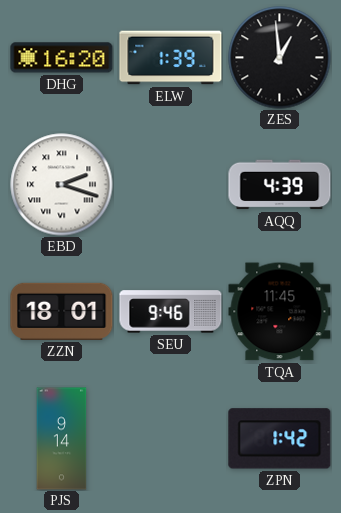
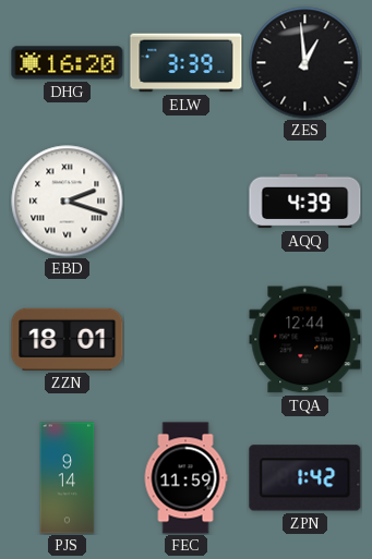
ELW: 1:39 -> 3:39 (187, 63)
SEU: 9:46 -> none (171, 312)
TQA: 11:45 -> 12:44 (305, 340)
FEC: none -> 11:59 (185, 478)
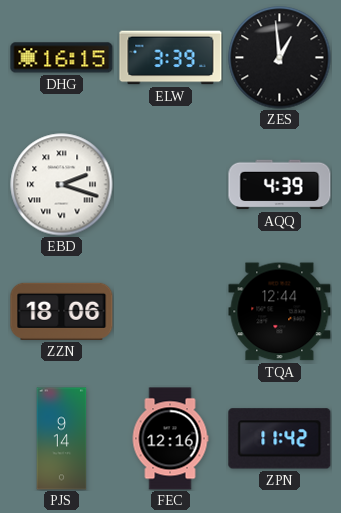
DHG: 16:20 -> 16:15 (62, 58)
ZZN: 18:01 -> 18:06 (62, 311)
FEC: 11:59 -> 12:16 (170, 439)
ZPN: 1:42 -> 11:42 (280, 439)
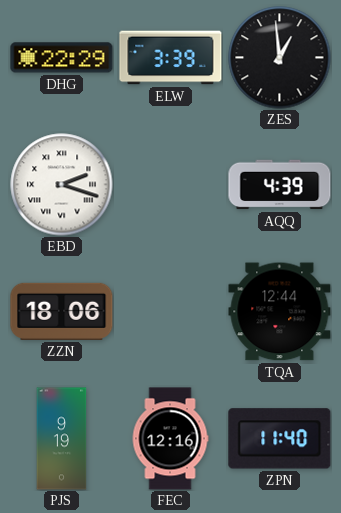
DHG: 16:15 -> 22:29 (62, 58)
PJS: 9:14 -> 9:19 (62, 439)
ZPN: 11:42 -> 11:40 (280, 439)
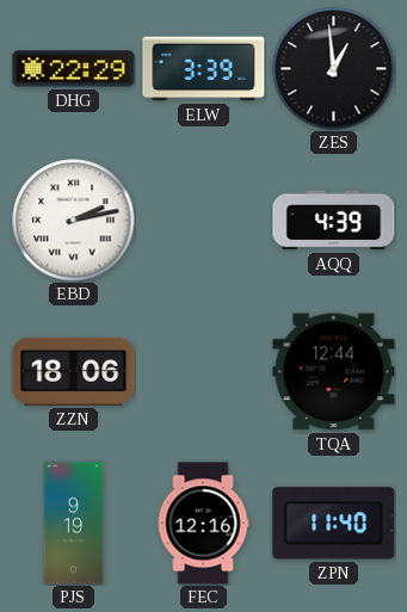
EBD: 2:18 -> 2:13 (74, 221)
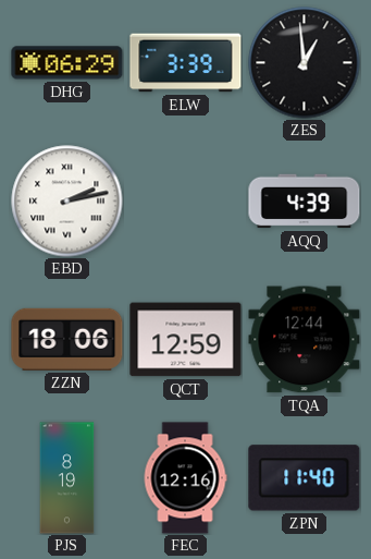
DHG: 22:29 -> 06:29 (67, 63)
QCT: none -> 12:59 (186, 340)
PJS: 9:19 -> 8:19 (67, 478)
